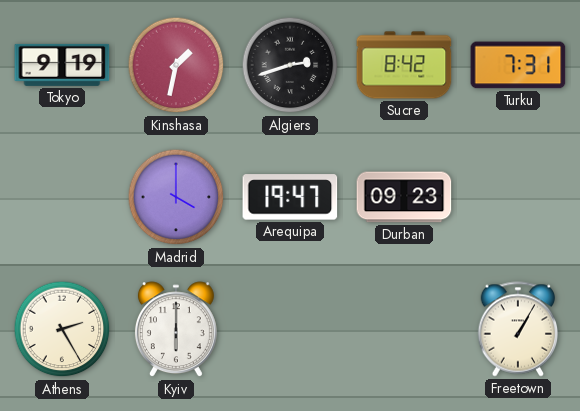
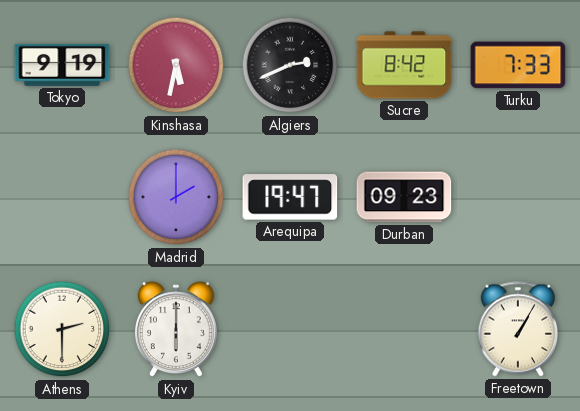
Kinshasa: 1:32 -> 5:32 (176, 65)
Algiers: 2:42 -> 2:41 (290, 65)
Turku: 7:31 -> 7:33 (518, 65)
Madrid: 4:00 -> 2:00 (176, 197)
Athens: 2:25 -> 2:30 (62, 329)
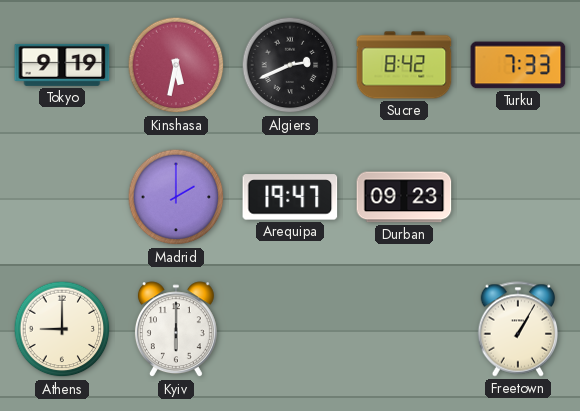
Athens: 2:30 -> 9:00 (62, 329)
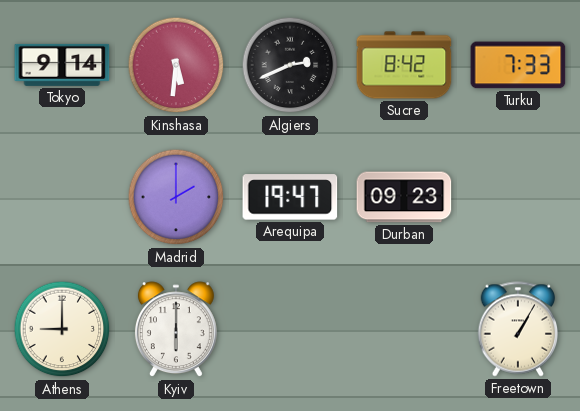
Tokyo: 9:19 -> 9:14 (62, 65)
Kinshasa: 5:32 -> 5:31 (176, 65)
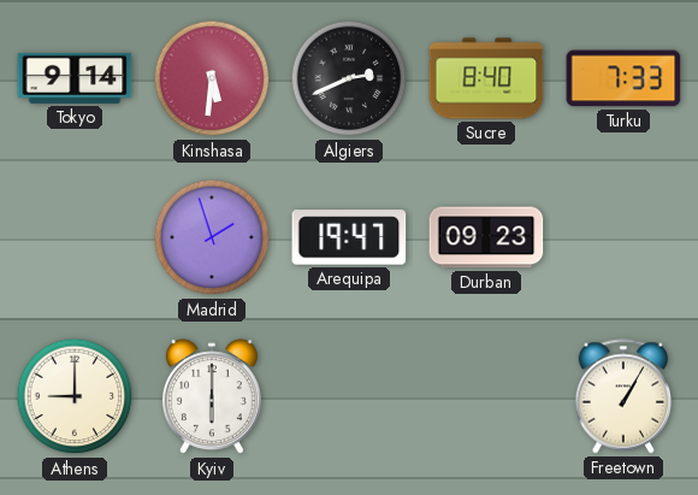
Sucre: 8:42 -> 8:40 (486, 78)
Madrid: 2:00 -> 1:57 (212, 237)
